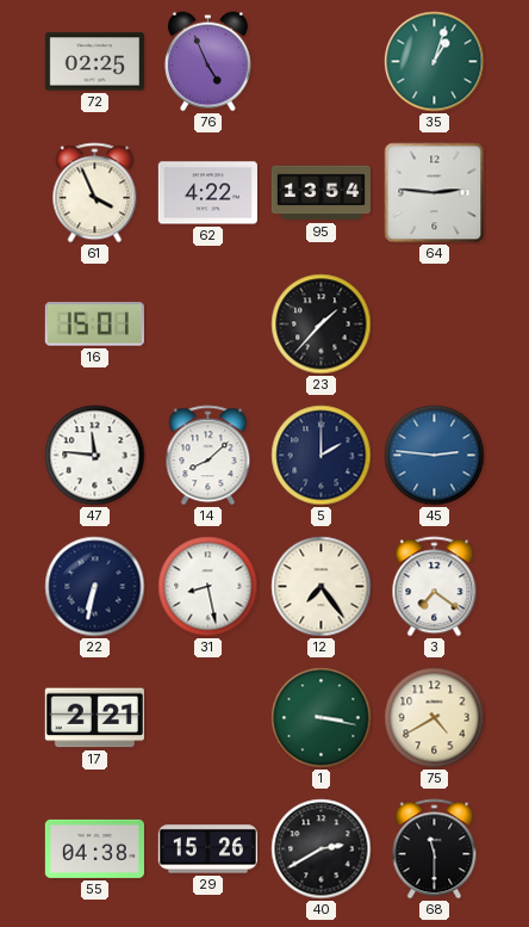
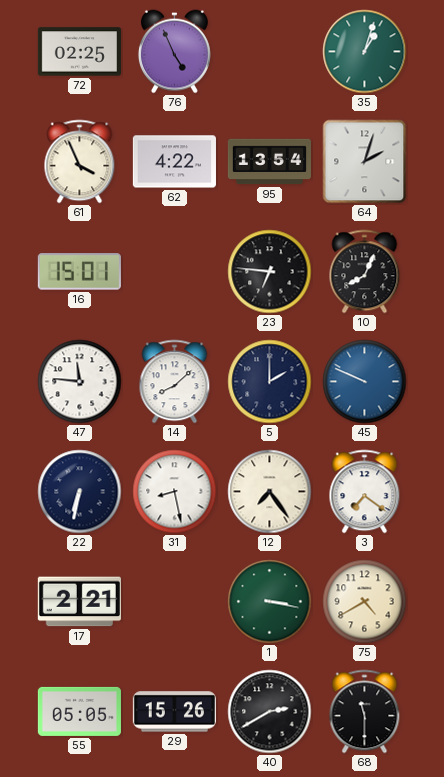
64: 2:46 -> 2:03 (365, 162)
23: 1:37 -> 6:46 (270, 272)
10: none -> 8:04 (365, 272)
45: 2:46 -> 9:49 (365, 382)
55: 04:38 -> 05:05 (79, 711)
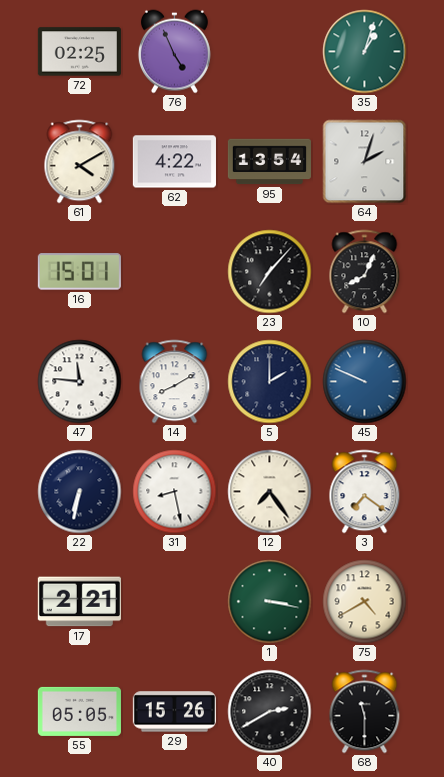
61: 3:56 -> 4:10 (80, 162)
23: 6:46 -> 7:07 (270, 272)
14: 8:08 -> 8:10 (175, 382)
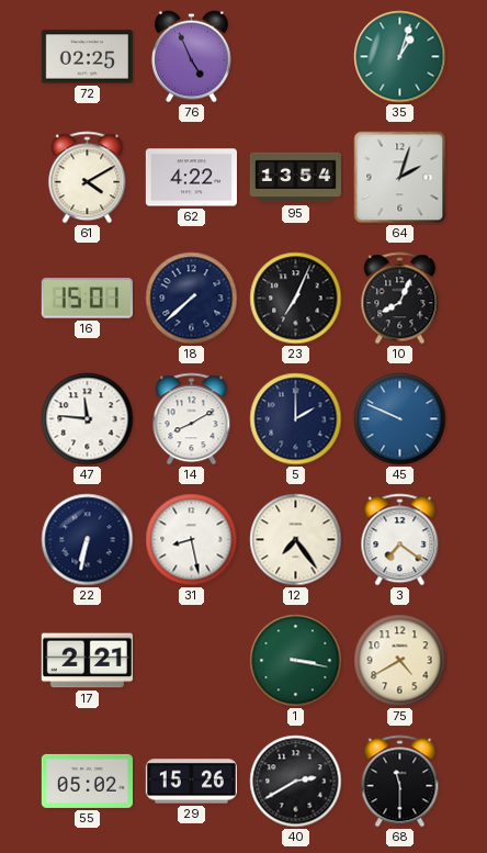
18: none -> 7:38 (192, 299)
23: 7:07 -> 7:04 (296, 299)
55: 05:05 -> 05:02 (87, 781)
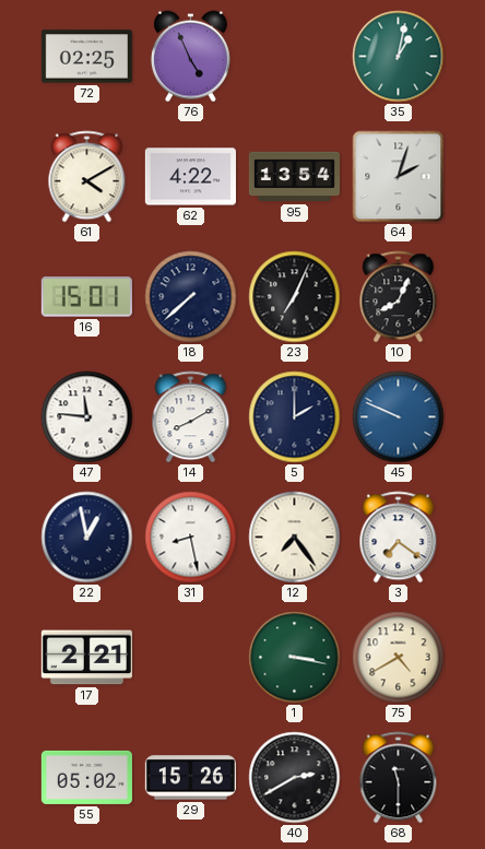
35: 1:03 -> 1:02 (399, 57)
22: 6:32 -> 12:58 (87, 538)
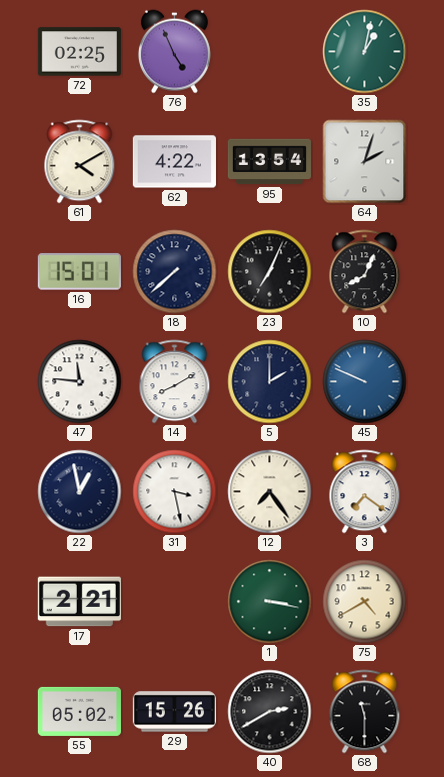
31: 8:28 -> 3:28 (175, 492)
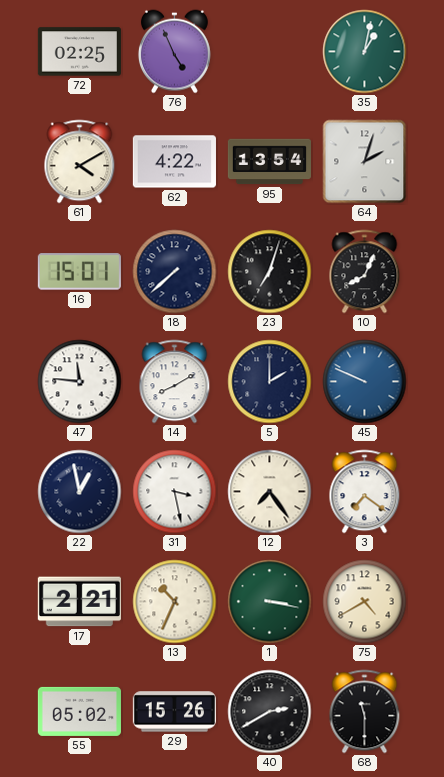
23: 7:04 -> 7:03 (270, 272)
13: none -> 10:34 (175, 602)
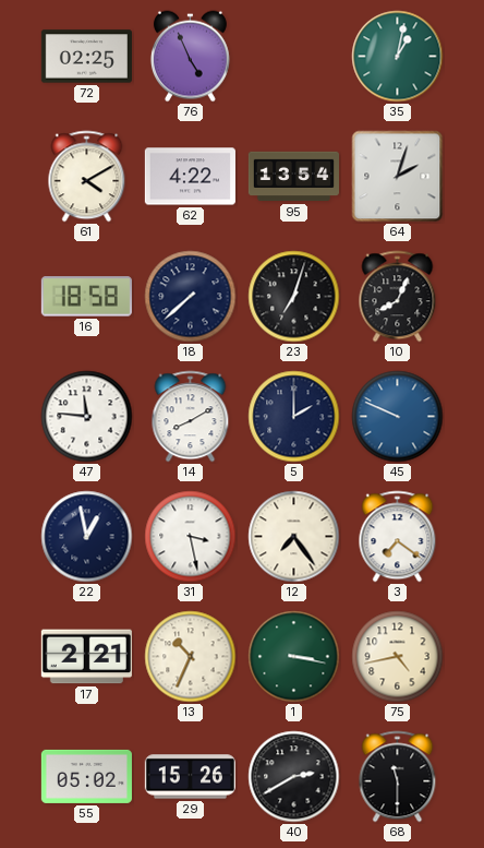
16: 15:01 -> 18:58 (86, 297)
75: 4:40 -> 4:43 (398, 657)
